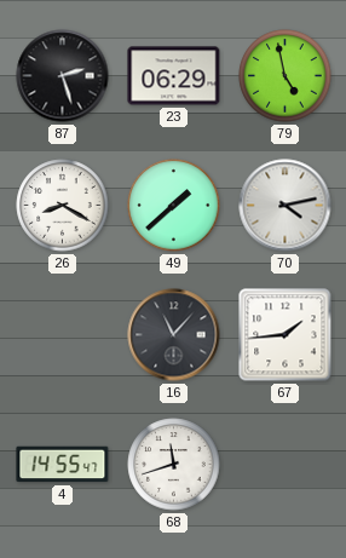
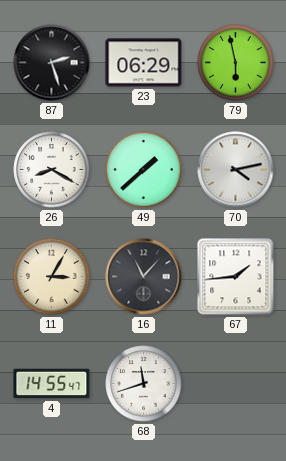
79: 4:58 -> 5:58 (236, 63)
11: none -> 3:05 (52, 277)
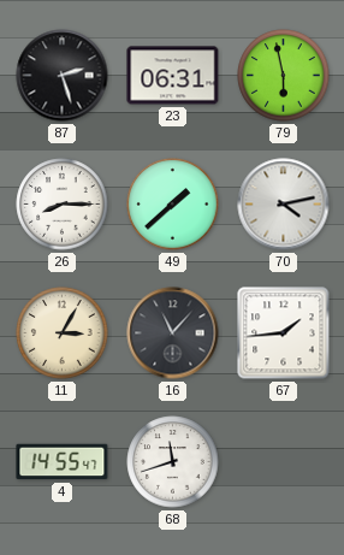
23: 06:29 -> 06:31 (173, 76)
26: 8:20 -> 8:15 (63, 205)
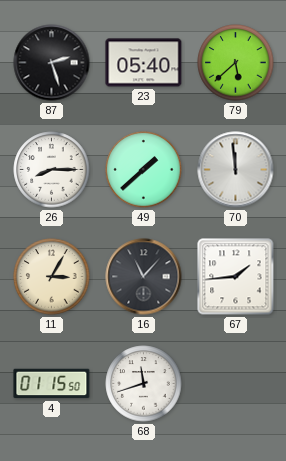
23: 06:31 -> 05:40 (144, 63)
79: 5:58 -> 5:38 (236, 63)
70: 4:13 -> 11:59 (236, 170)
4: 14:55 -> 01:15 (52, 384)
